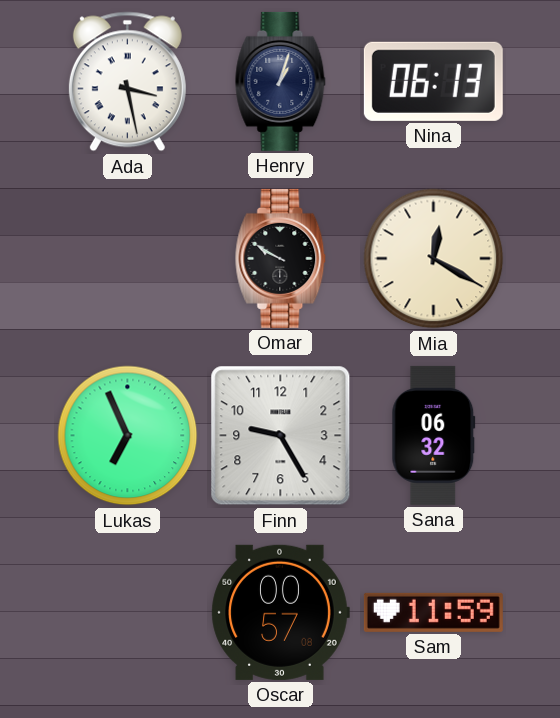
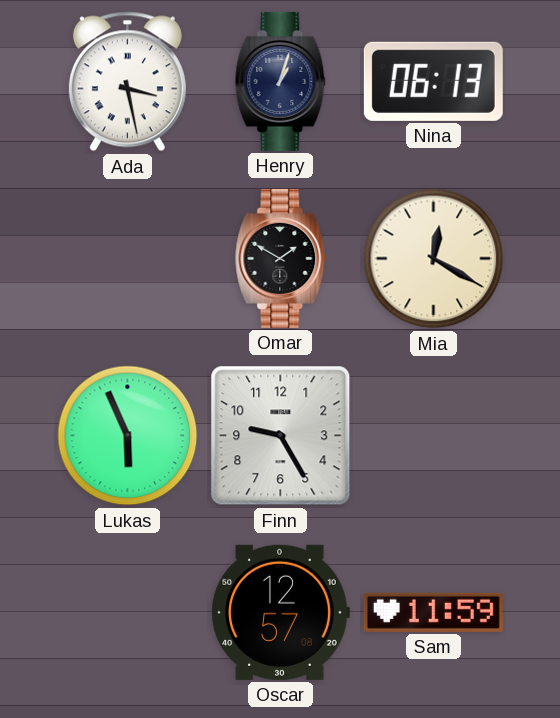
Omar: 9:50 -> 1:50 (281, 258)
Lukas: 6:56 -> 5:56 (128, 436)
Sana: 06:32 -> none (434, 435)
Oscar: 00:57 -> 12:57 (280, 612)
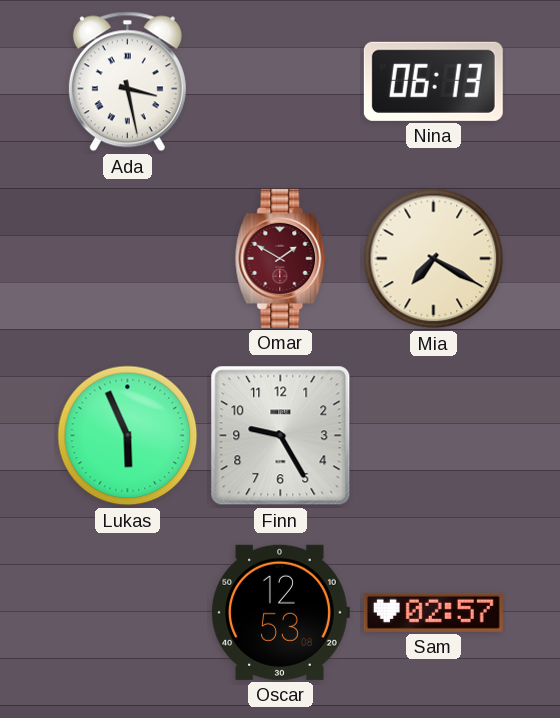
Henry: 1:03 -> none (281, 81)
Omar dial: black -> burgundy (281, 258)
Mia: 12:20 -> 7:20 (434, 259)
Oscar: 12:57 -> 12:53 (280, 612)
Sam: 11:59 -> 02:57 (433, 612)
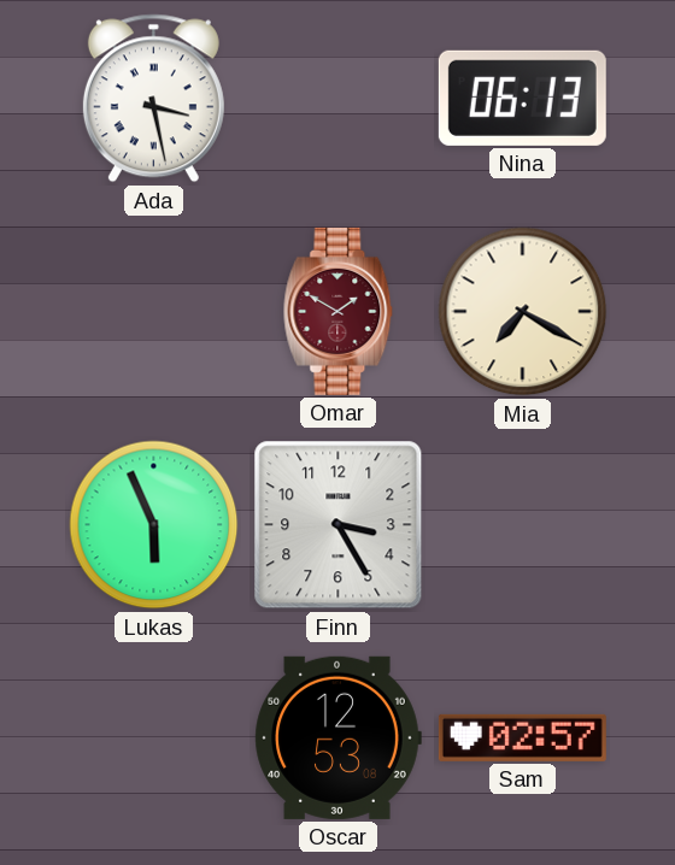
Finn: 9:25 -> 3:25 (339, 525)
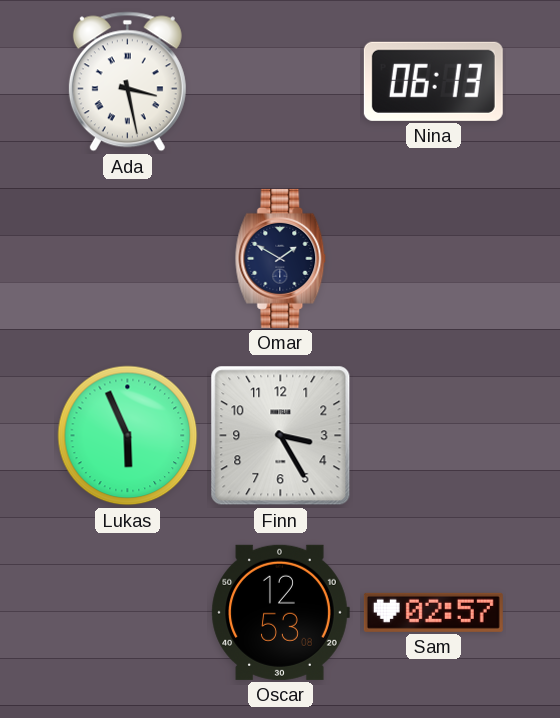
Omar dial: burgundy -> navy (281, 258)
Mia: 7:20 -> none (523, 312)
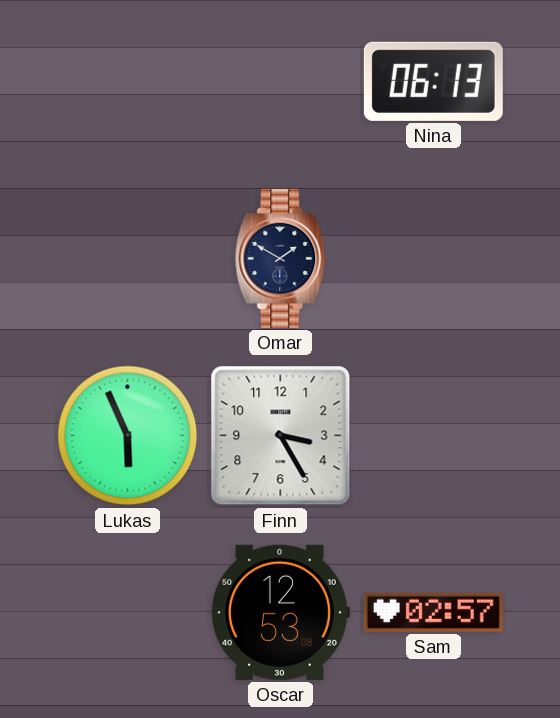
Ada: 3:28 -> none (127, 82)
